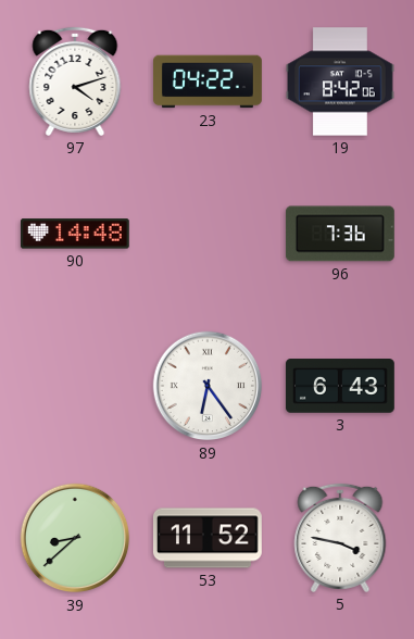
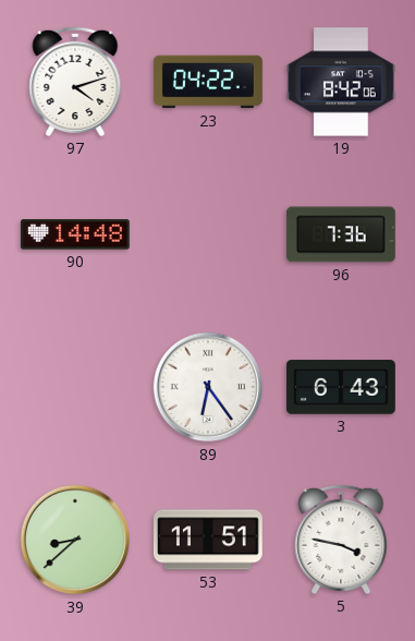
53: 11:52 -> 11:51 (208, 540)
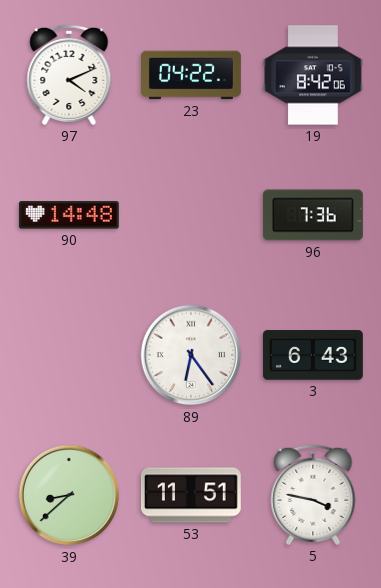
97: 4:12 -> 4:11 (69, 75)
